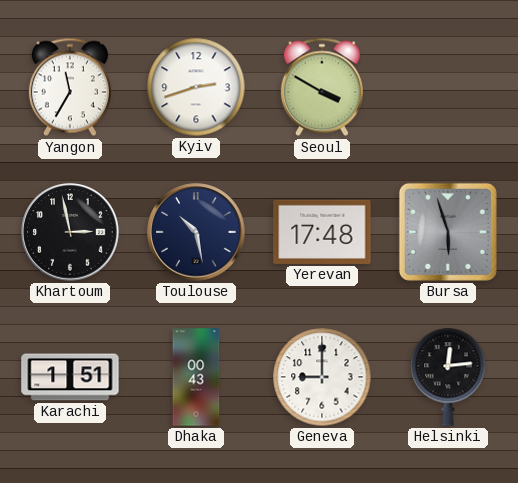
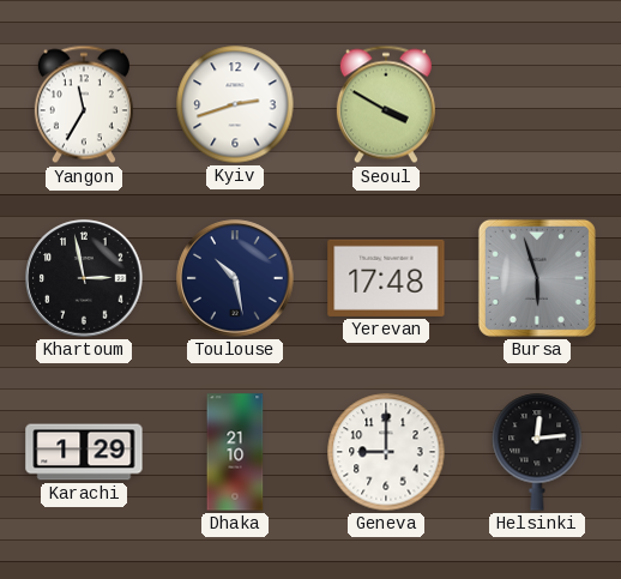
Karachi: 1:51 -> 1:29 (84, 452)
Dhaka: 00:43 -> 21:10 (235, 452)
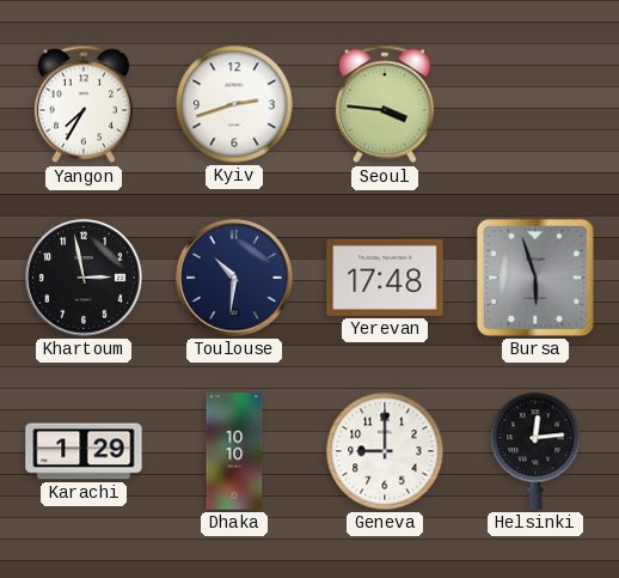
Yangon: 11:35 -> 7:35 (84, 104)
Seoul: 3:50 -> 3:46 (385, 104)
Toulouse: 10:28 -> 10:31 (234, 278)
Dhaka: 21:10 -> 10:10 (234, 451)
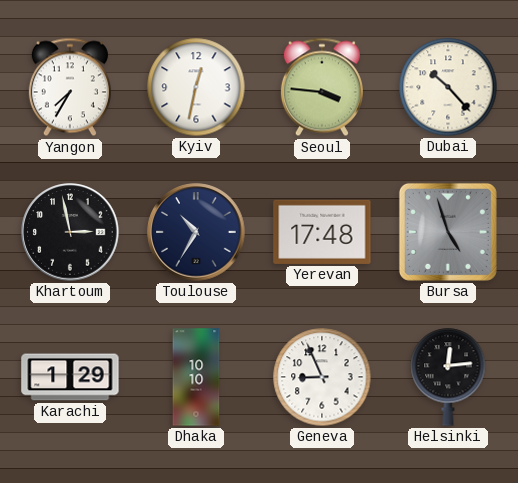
Kyiv: 2:42 -> 12:32 (196, 87)
Dubai: none -> 10:23 (448, 87)
Toulouse: 10:31 -> 10:35 (196, 232)
Bursa: 5:57 -> 4:57 (448, 232)
Geneva: 9:00 -> 8:56 (322, 377)
